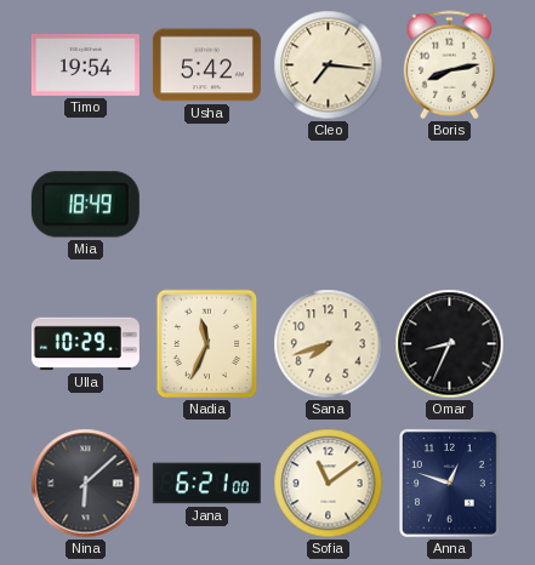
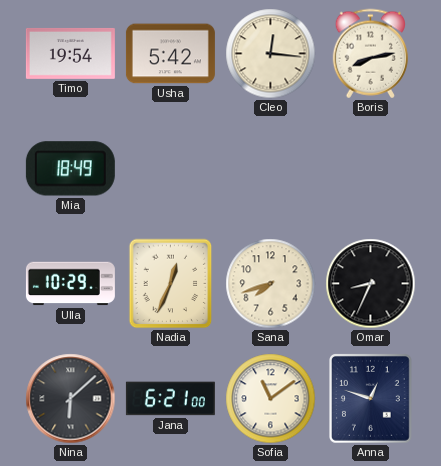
Cleo: 7:16 -> 12:16 (271, 54)
Nadia: 11:34 -> 12:34 (171, 284)
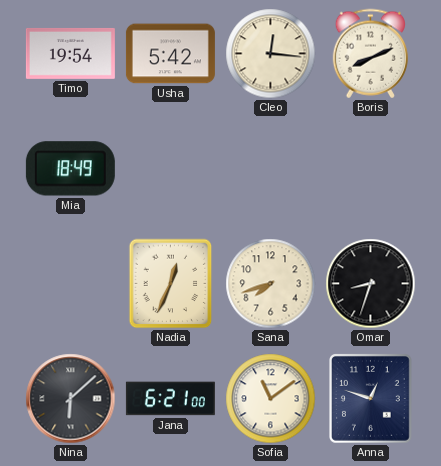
Boris: 8:13 -> 8:11 (370, 54)
Ulla: 10:29 -> none (70, 284)
Omar: 8:34 -> 8:33 (371, 284)
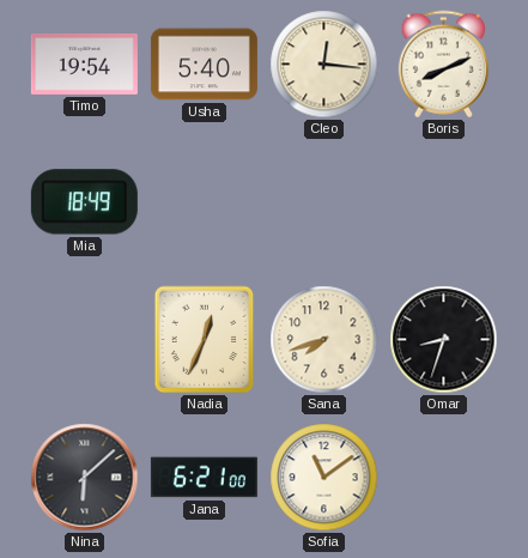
Usha: 5:42 -> 5:40 (204, 65)
Anna: 12:48 -> none (371, 399)
